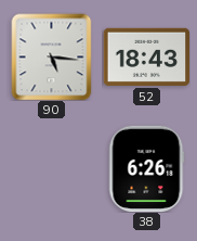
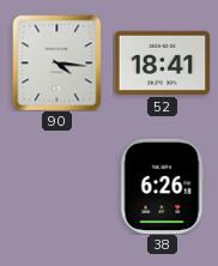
90: 5:16 -> 4:16 (57, 62)
52: 18:43 -> 18:41 (162, 62)
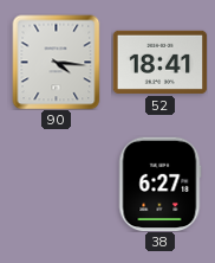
38: 6:26 -> 6:27 (159, 184)
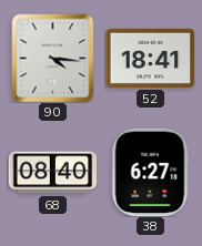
68: none -> 08:40 (52, 173)
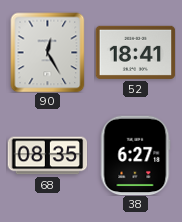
90: 4:16 -> 12:25 (48, 52)
68: 08:40 -> 08:35 (47, 156)
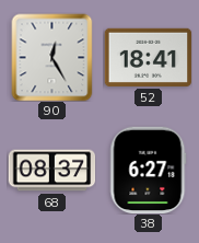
68: 08:35 -> 08:37 (51, 171)
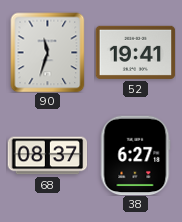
90: 12:25 -> 11:33 (48, 52)
52: 18:41 -> 19:41 (135, 52)
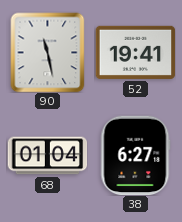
90: 11:33 -> 11:28 (48, 52)
68: 08:37 -> 01:04 (47, 156)
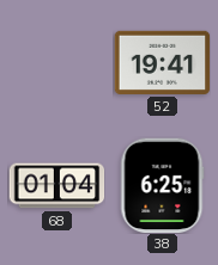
90: 11:28 -> none (48, 52)
38: 6:27 -> 6:25 (162, 185)
